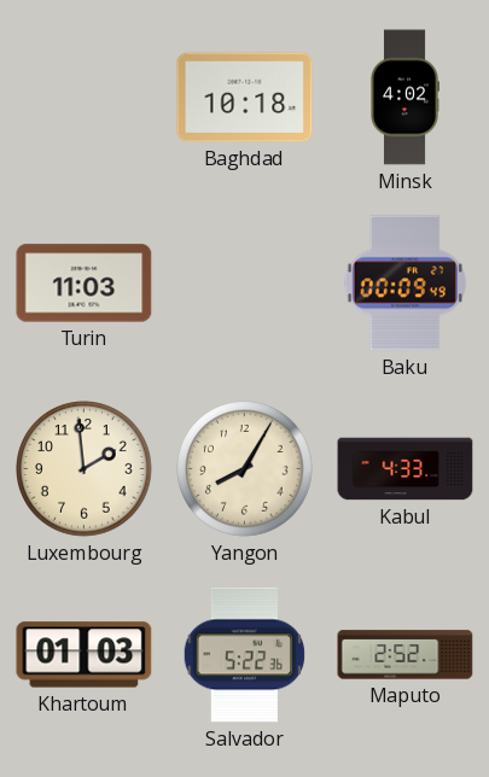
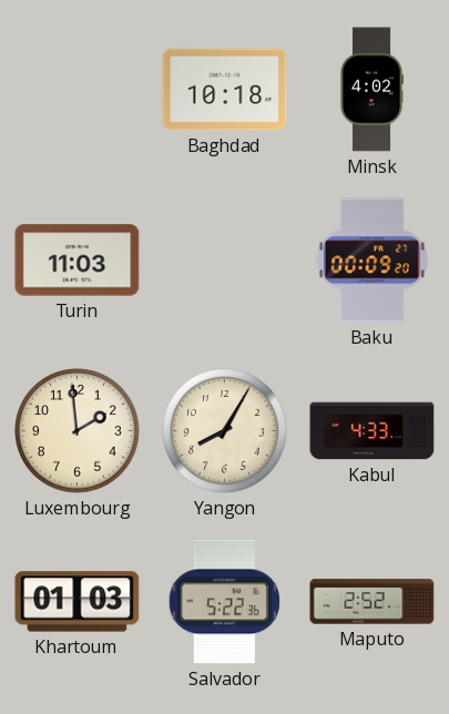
Baku: 00:09:49 -> 00:09:20 (371, 261)
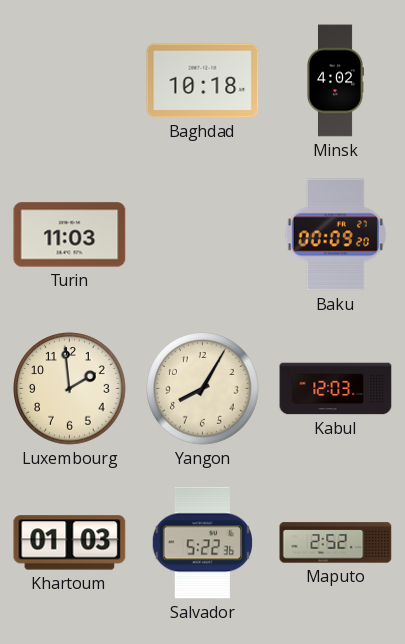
Kabul: 4:33 -> 12:03 (336, 389)
